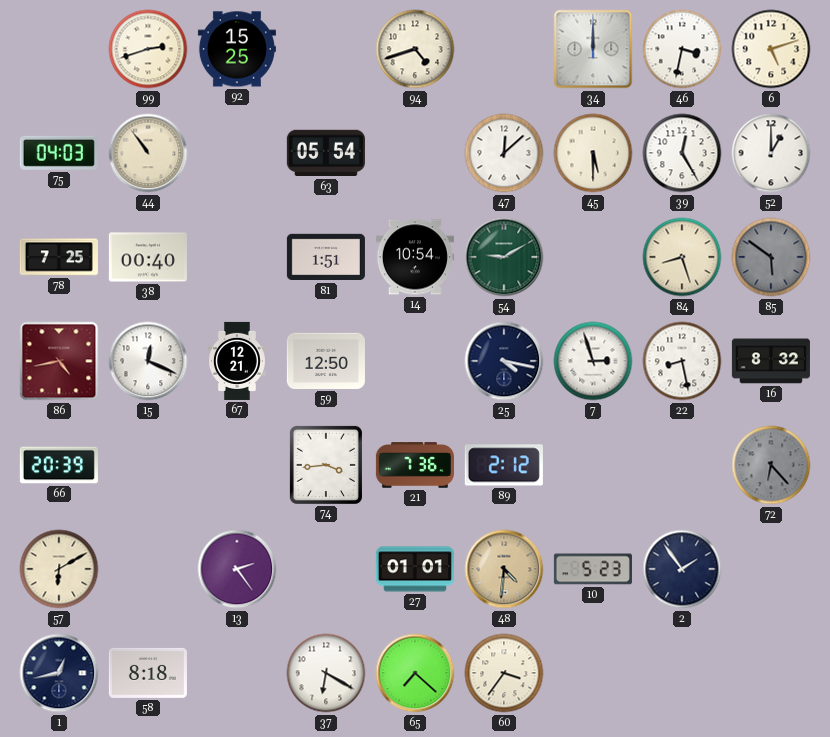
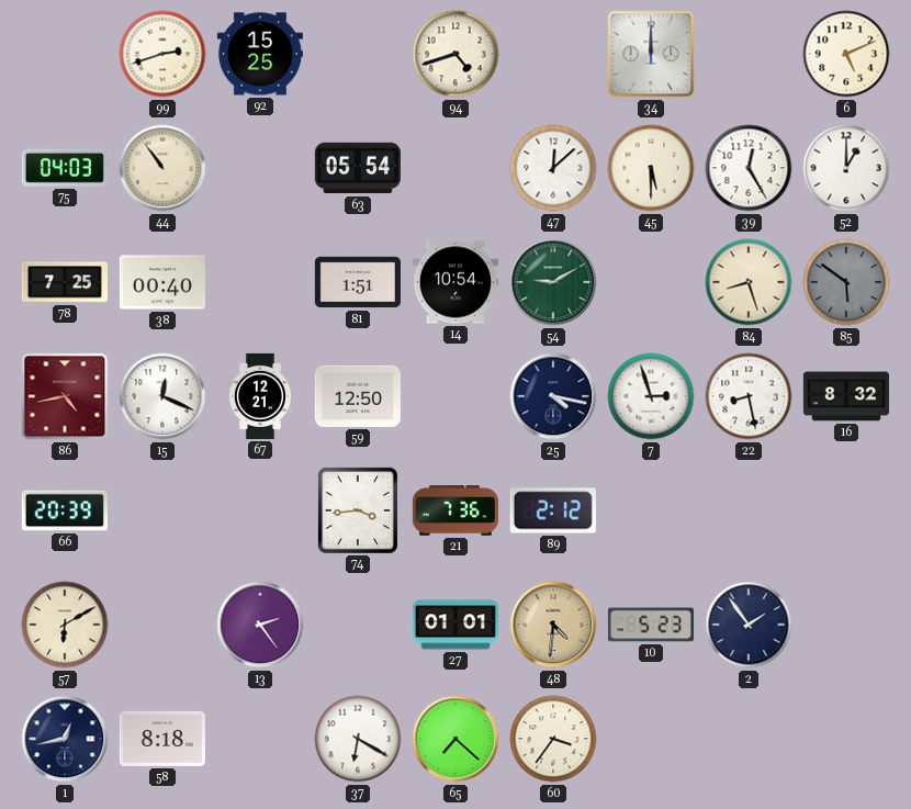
46: 3:32 -> none (682, 49)
6: 5:12 -> 5:11 (846, 54)
72: 6:23 -> none (771, 465)
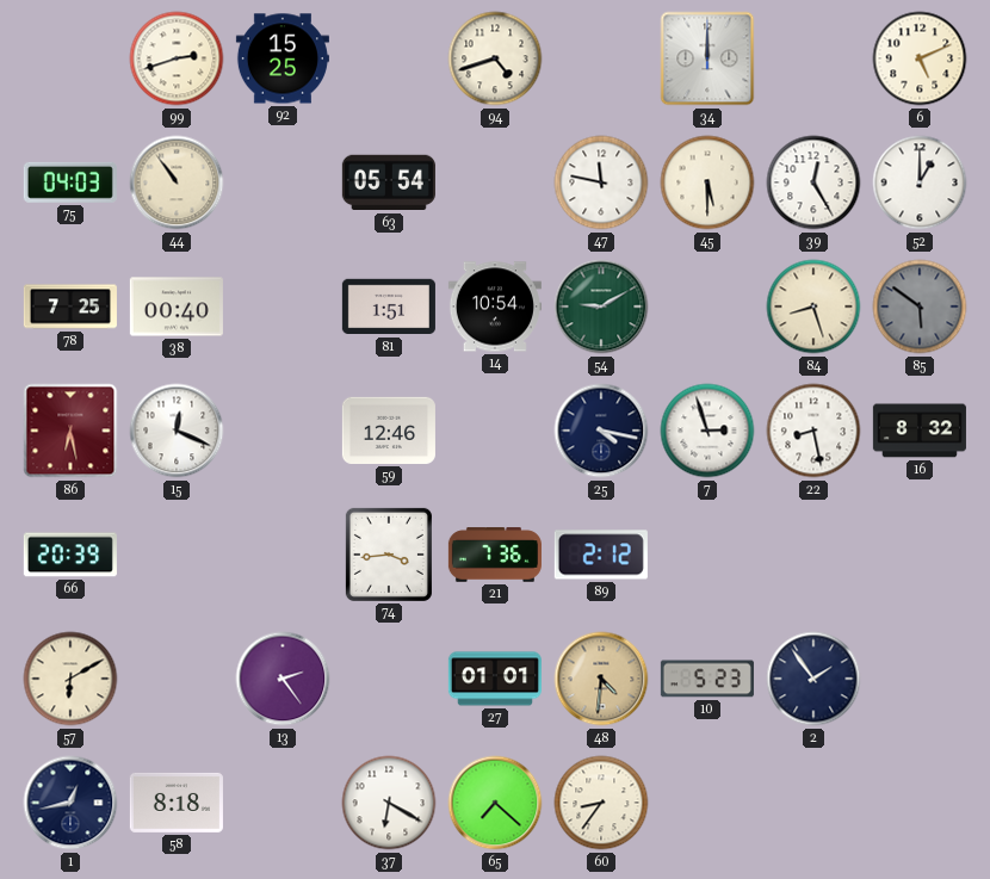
47: 12:08 -> 11:47 (601, 182)
86: 4:43 -> 6:28 (70, 431)
67: 12:21 -> none (261, 396)
59: 12:50 -> 12:46 (389, 431)
60: 3:36 -> 8:36 (601, 803)
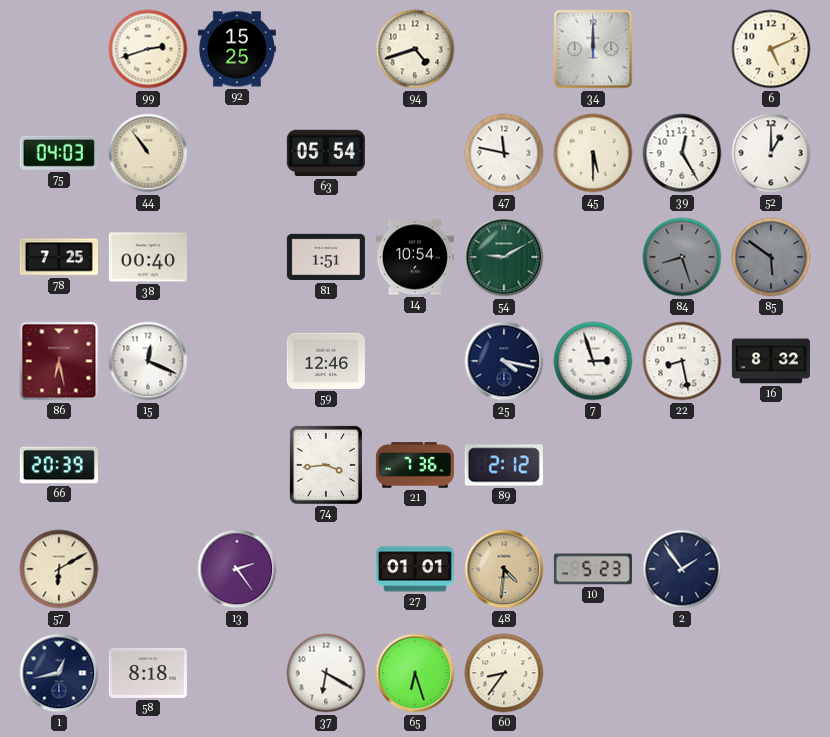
84 dial: cream -> grey (682, 257)
65: 7:22 -> 6:27 (415, 673)
